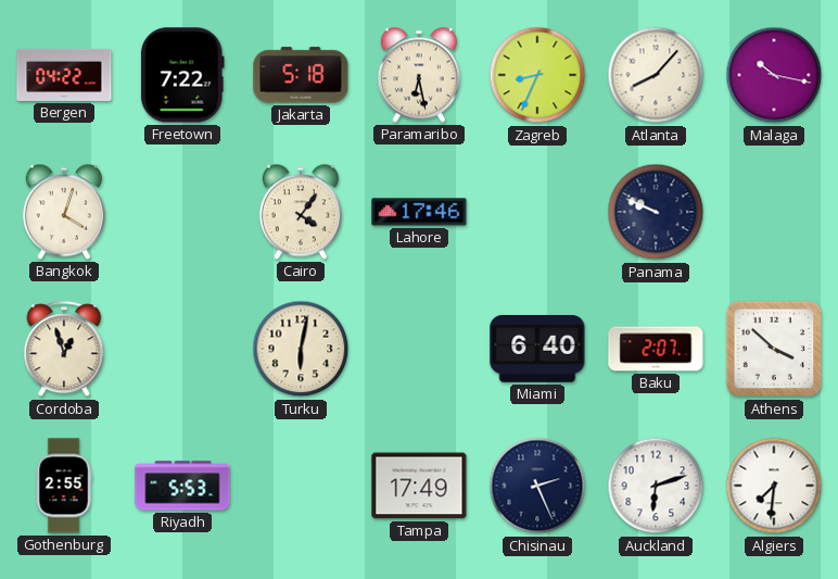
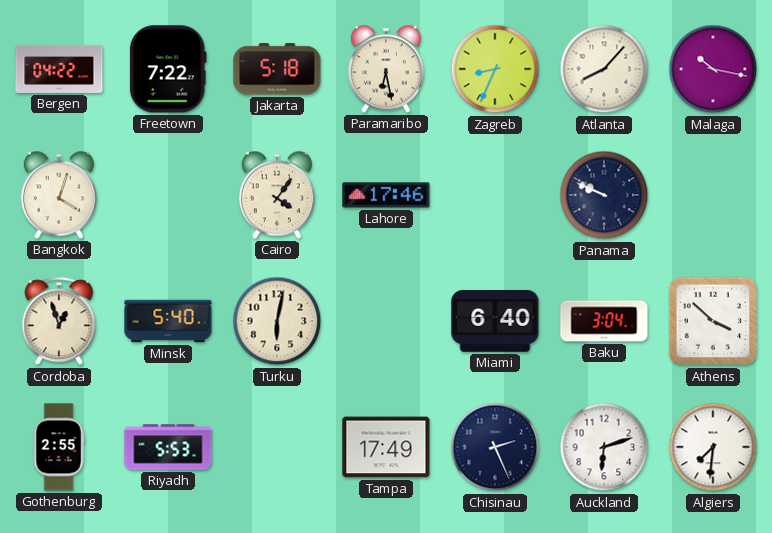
Minsk: none -> 5:40 (168, 321)
Baku: 2:07 -> 3:04 (604, 321)
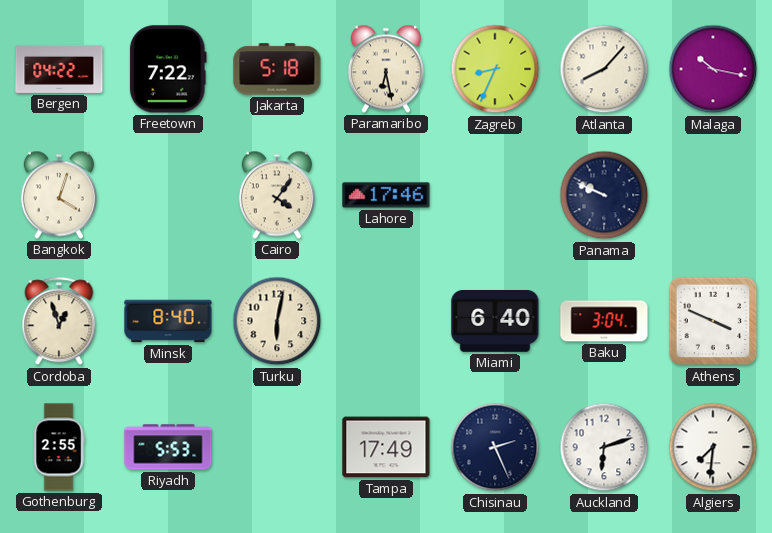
Minsk: 5:40 -> 8:40 (168, 321)
Athens: 3:52 -> 3:49 (713, 321)
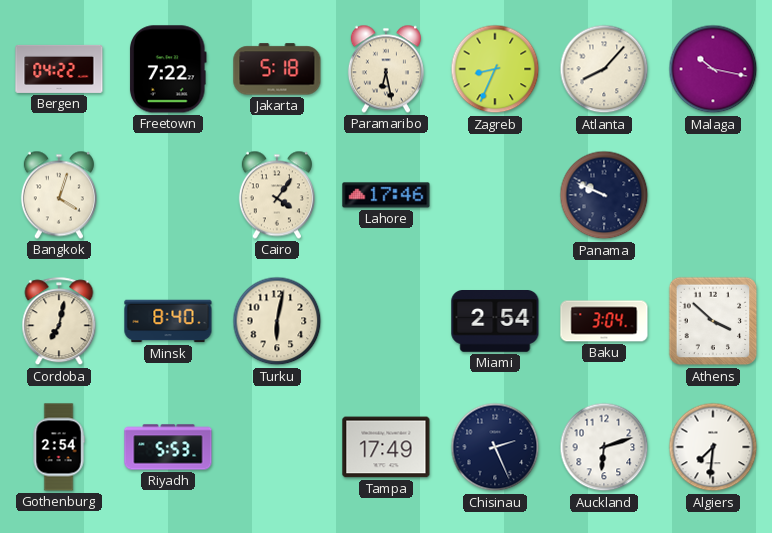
Cordoba: 12:57 -> 7:02 (59, 322)
Miami: 6:40 -> 2:54 (495, 322)
Athens: 3:49 -> 3:52 (713, 321)
Gothenburg: 2:55 -> 2:54 (59, 447)
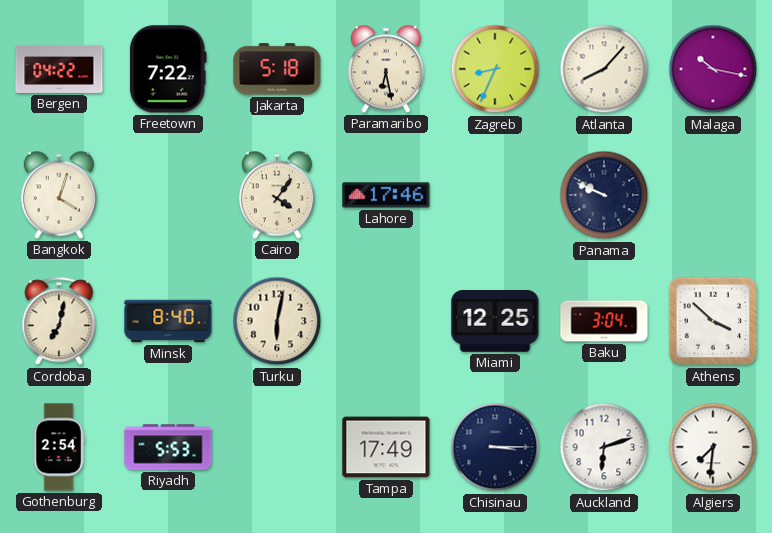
Miami: 2:54 -> 12:25 (495, 322)
Chisinau: 2:26 -> 3:15 (495, 447)
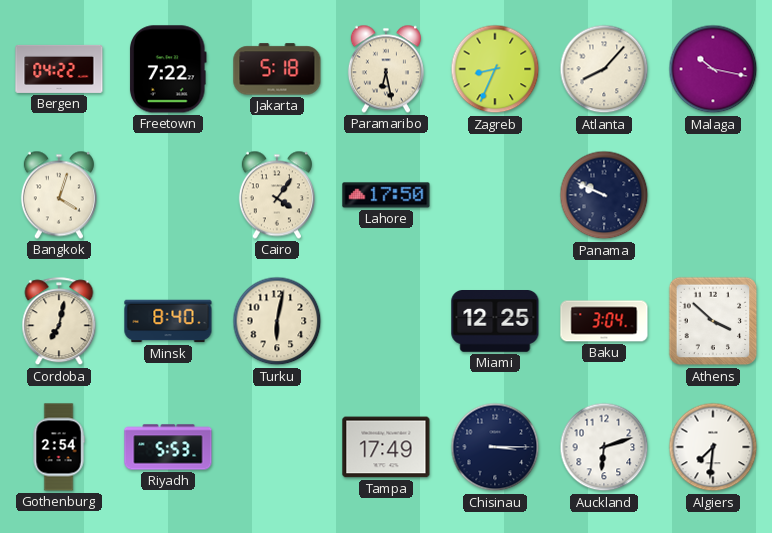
Lahore: 17:46 -> 17:50 (386, 195)
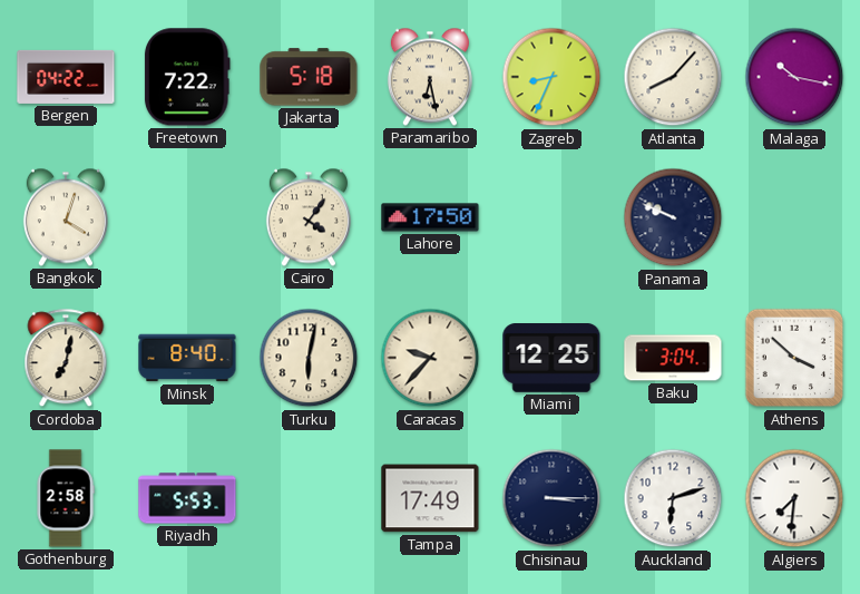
Caracas: none -> 9:37 (430, 358)
Gothenburg: 2:54 -> 2:58 (66, 498)
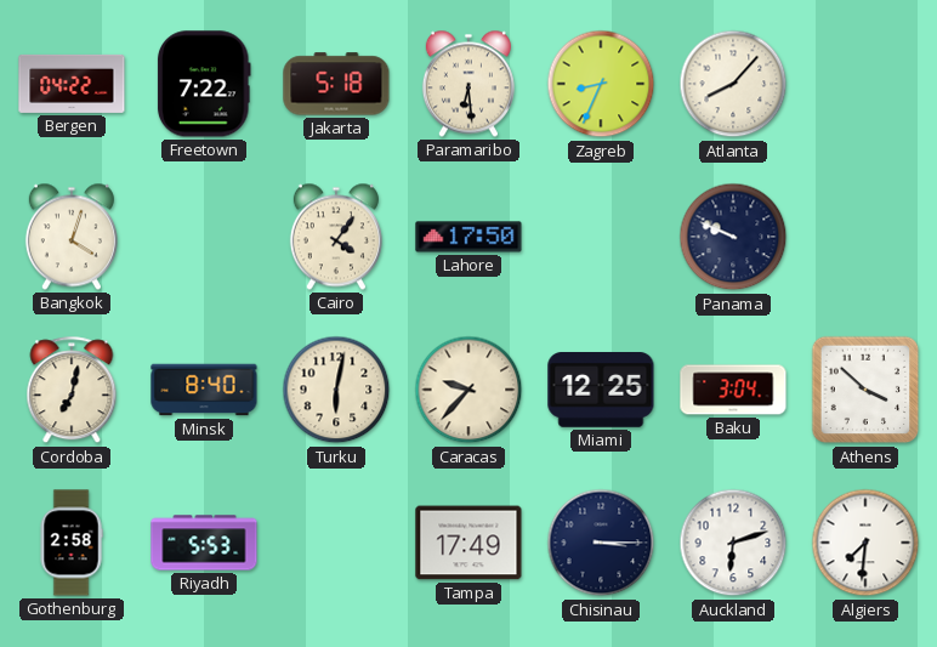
Paramaribo: 6:28 -> 6:29 (469, 84)
Malaga: 10:17 -> none (794, 77)
